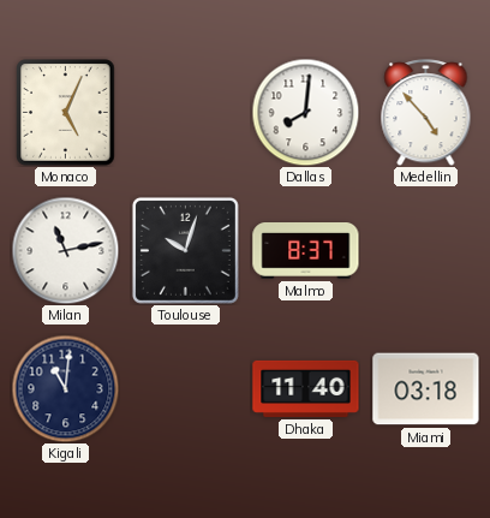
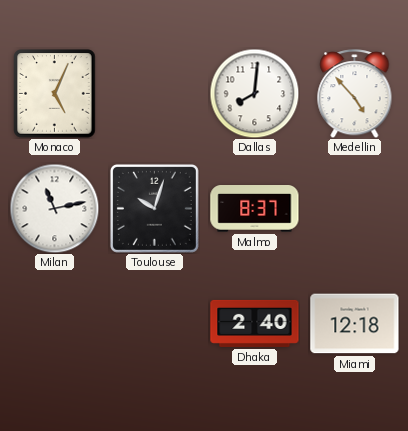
Kigali: 11:01 -> none (65, 388)
Dhaka: 11:40 -> 2:40 (255, 323)
Miami: 03:18 -> 12:18 (355, 324)
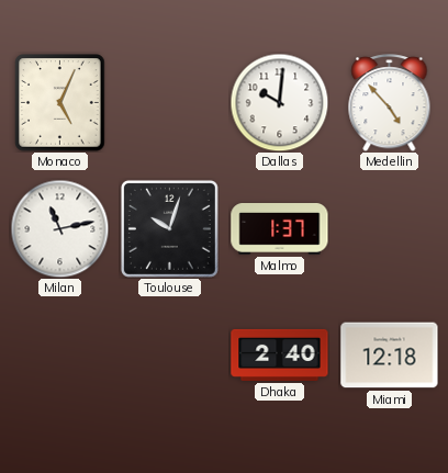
Dallas: 8:01 -> 10:01 (279, 102)
Malmo: 8:37 -> 1:37 (280, 229)
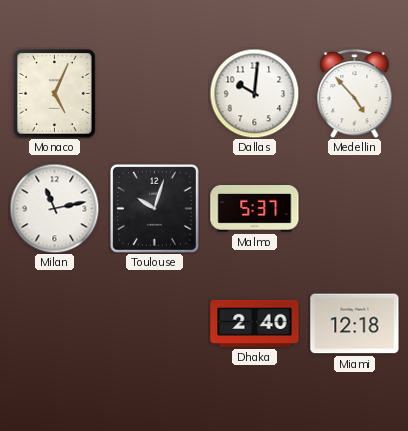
Malmo: 1:37 -> 5:37 (255, 209)
